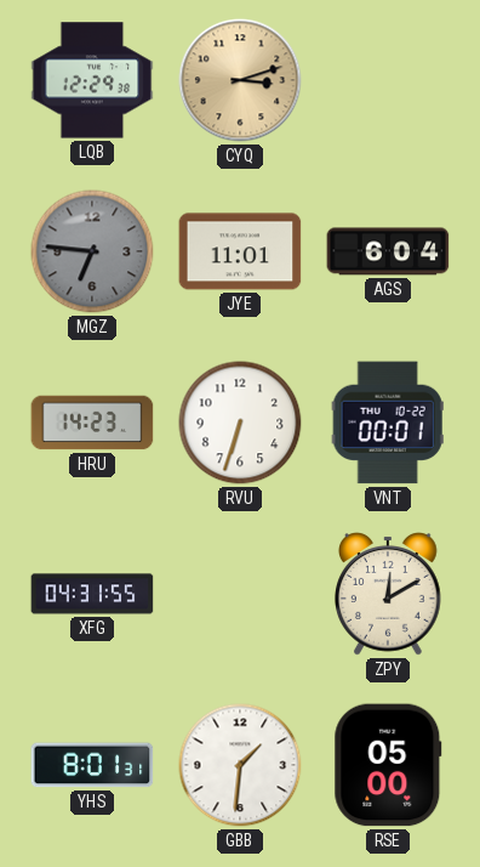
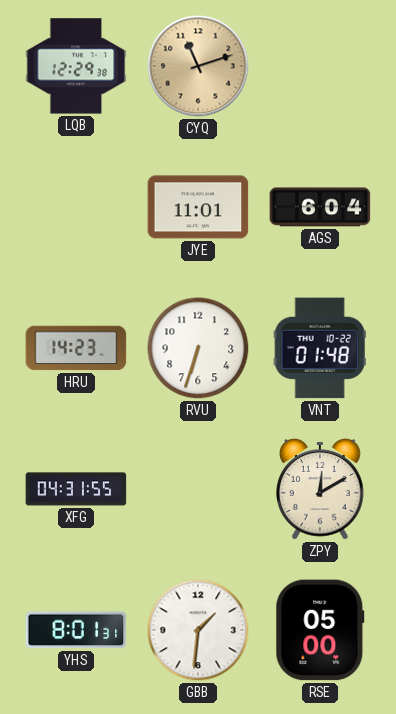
CYQ: 3:12 -> 11:12 (198, 66)
MGZ: 6:46 -> none (92, 251)
VNT: 00:01 -> 01:48 (320, 348)
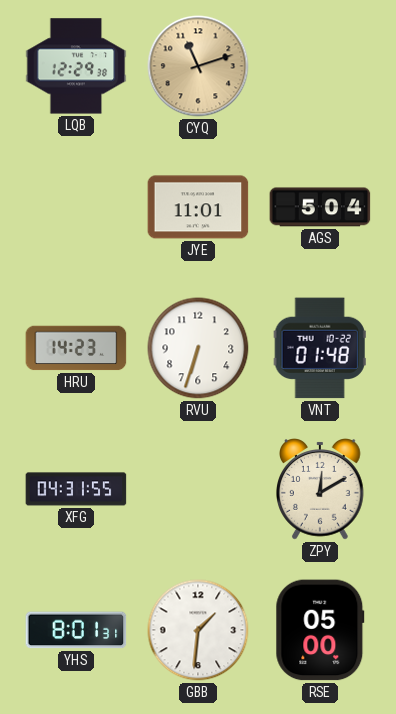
AGS: 6:04 -> 5:04 (320, 207)
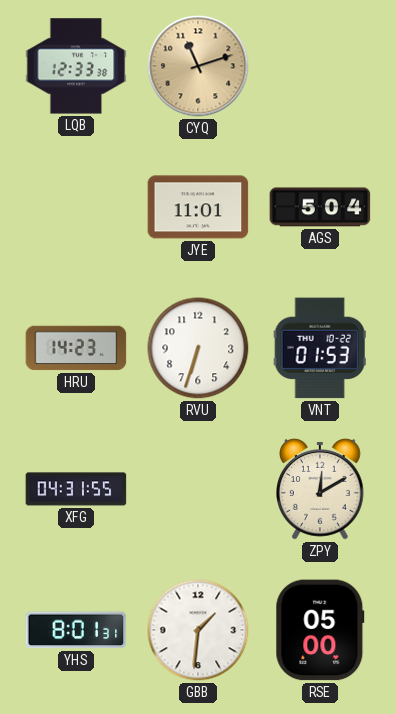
LQB: 12:29 -> 12:33 (76, 66)
VNT: 01:48 -> 01:53 (320, 348)
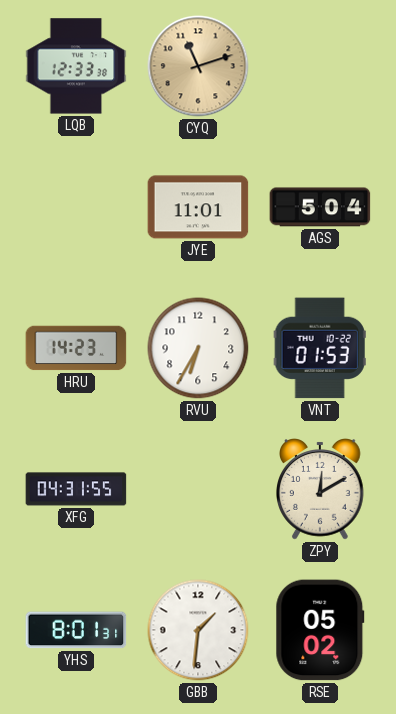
RVU: 6:33 -> 6:35 (198, 348)
RSE: 05:00 -> 05:02 (320, 630)
